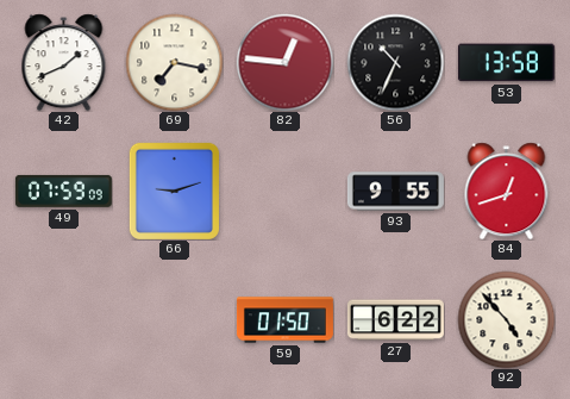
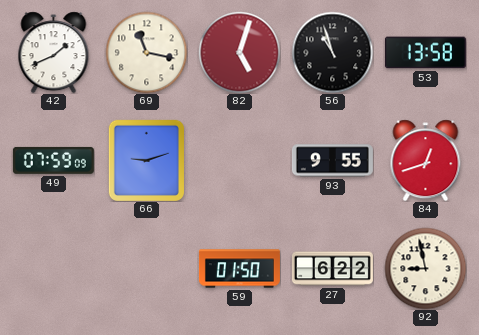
69: 7:17 -> 11:17 (146, 52)
82: 12:46 -> 5:03 (239, 52)
56: 10:34 -> 10:57 (332, 52)
92: 4:53 -> 8:58 (425, 268)
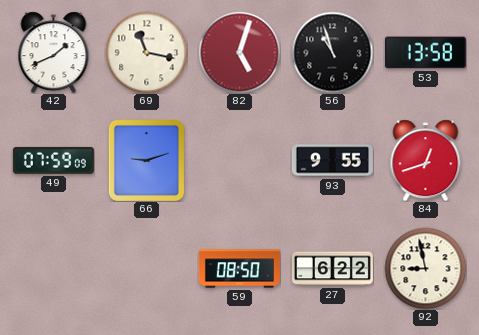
59: 01:50 -> 08:50 (239, 269)
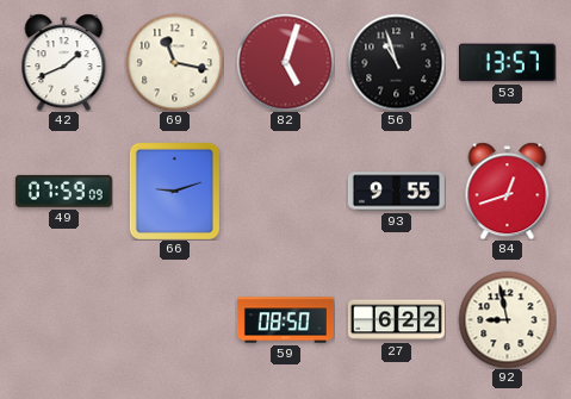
53: 13:58 -> 13:57 (507, 63)
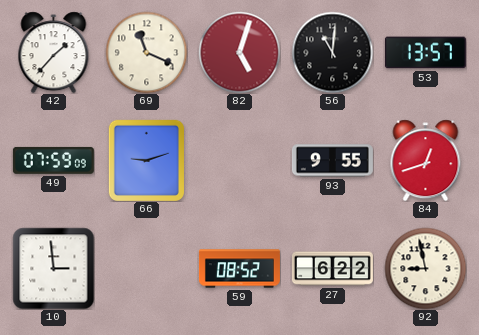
42: 1:41 -> 1:37 (54, 52)
69: 11:17 -> 11:19 (146, 52)
56: 10:57 -> 11:01 (332, 52)
10: none -> 2:59 (53, 268)
59: 08:50 -> 08:52 (239, 269)
